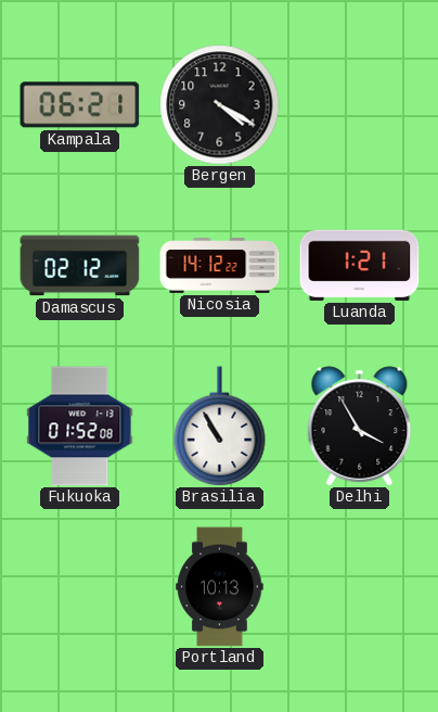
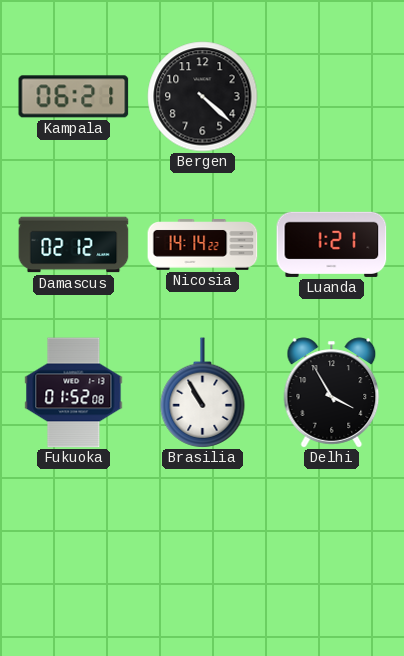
Bergen: 4:20 -> 4:22 (203, 97)
Nicosia: 14:12 -> 14:14 (203, 245)
Portland: 10:13 -> none (220, 587)
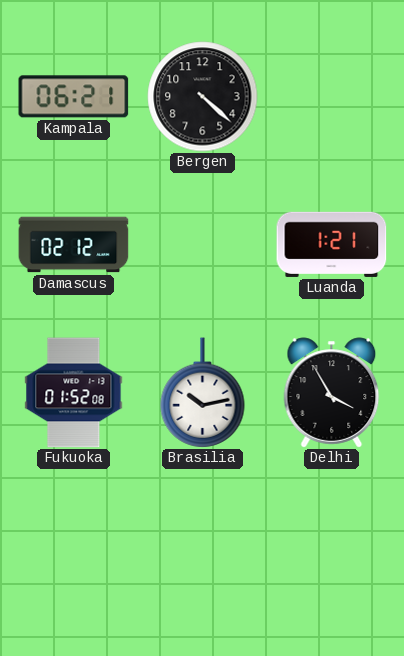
Nicosia: 14:14 -> none (203, 245)
Brasilia: 10:55 -> 10:13 (203, 393)
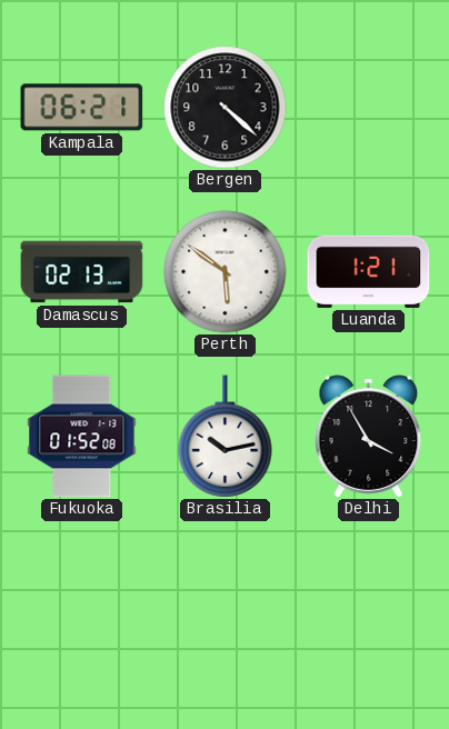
Damascus: 02:12 -> 02:13 (82, 272)
Perth: none -> 5:51 (226, 272)
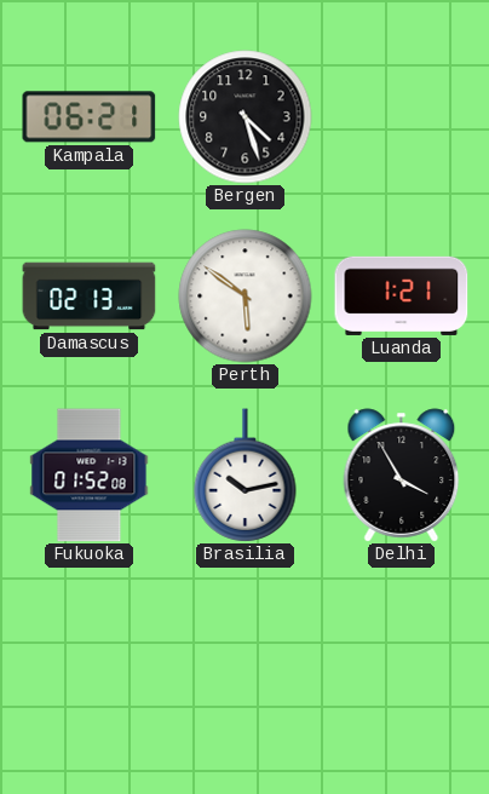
Bergen: 4:22 -> 4:27 (246, 117)
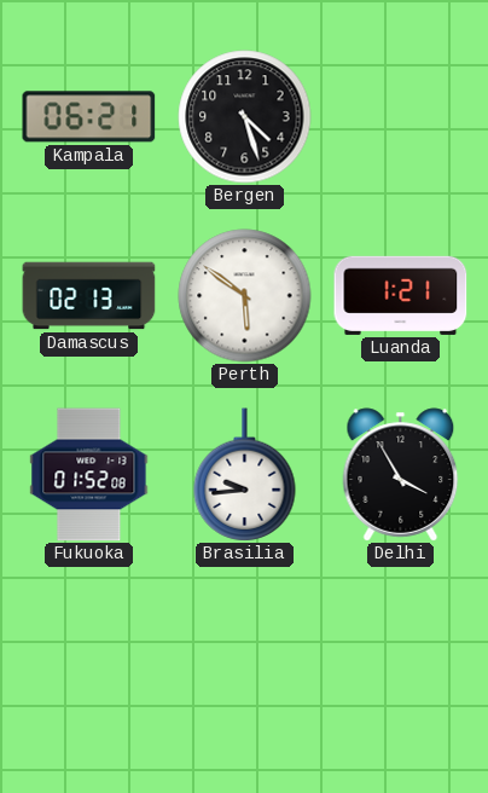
Brasilia: 10:13 -> 9:44 (245, 475)
